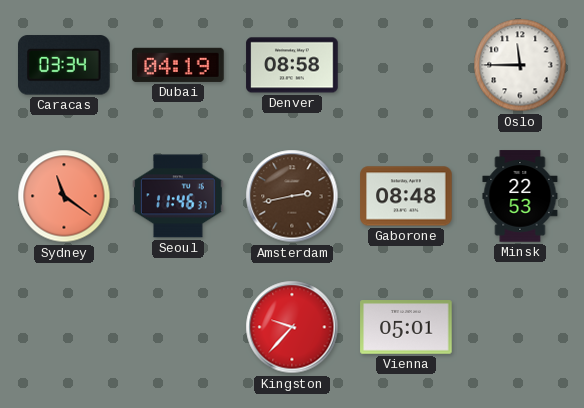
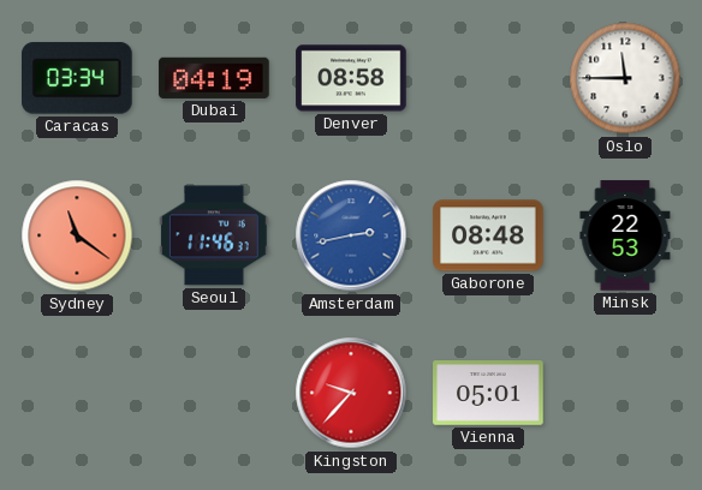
Amsterdam dial: brown -> blue (351, 235)
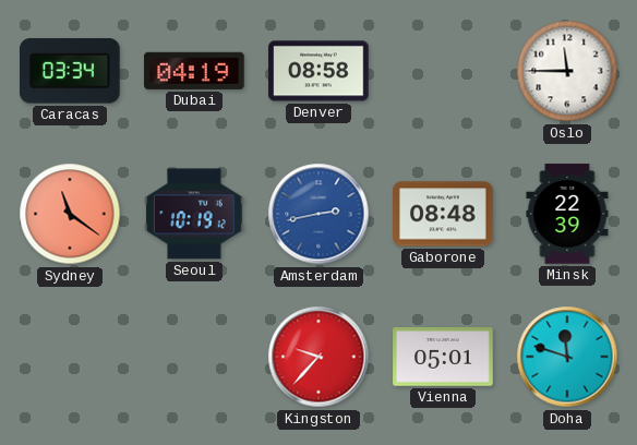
Seoul: 11:46 -> 10:19 (194, 214)
Minsk: 22:53 -> 22:39 (567, 214)
Doha: none -> 11:48 (567, 357)
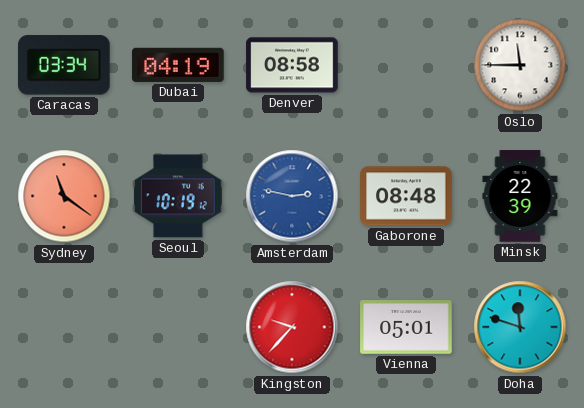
Amsterdam: 2:43 -> 2:47 (292, 196)
